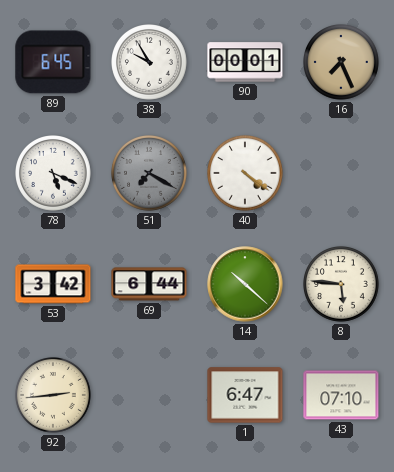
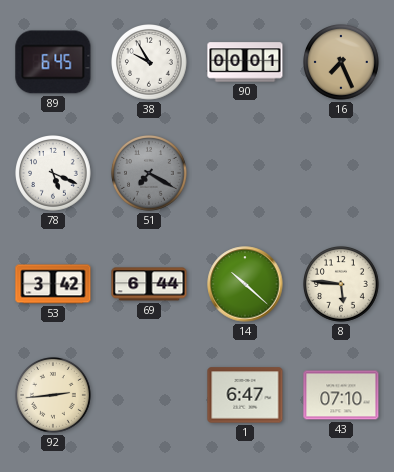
40: 4:21 -> none (246, 174)
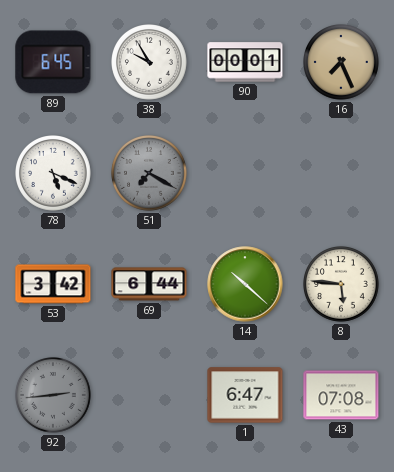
92 dial: cream -> grey (54, 396)
43: 07:10 -> 07:08 (341, 395)
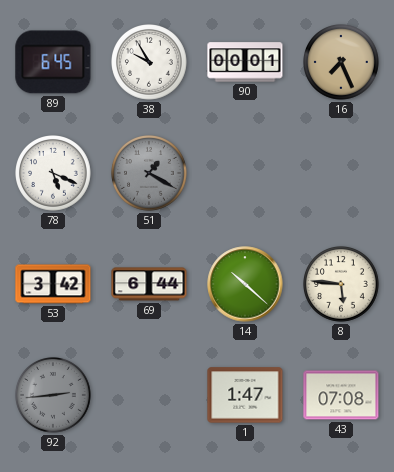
51: 7:20 -> 1:20 (150, 174)
1: 6:47 -> 1:47 (245, 395)
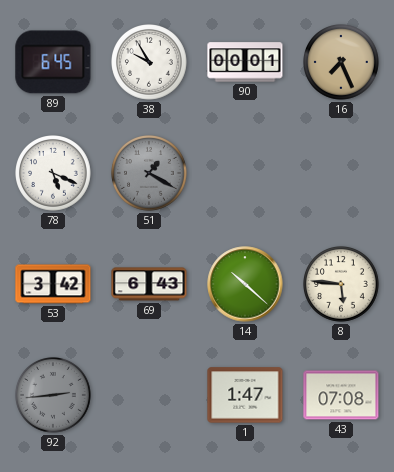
69: 6:44 -> 6:43 (149, 284)
